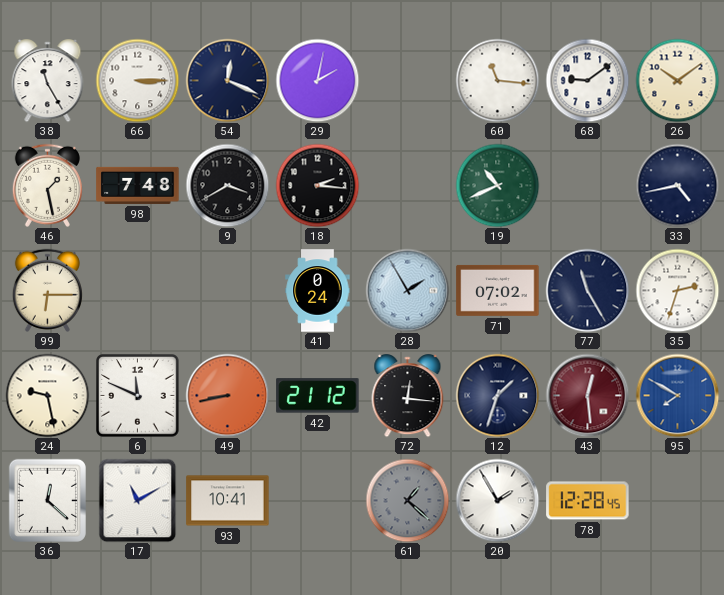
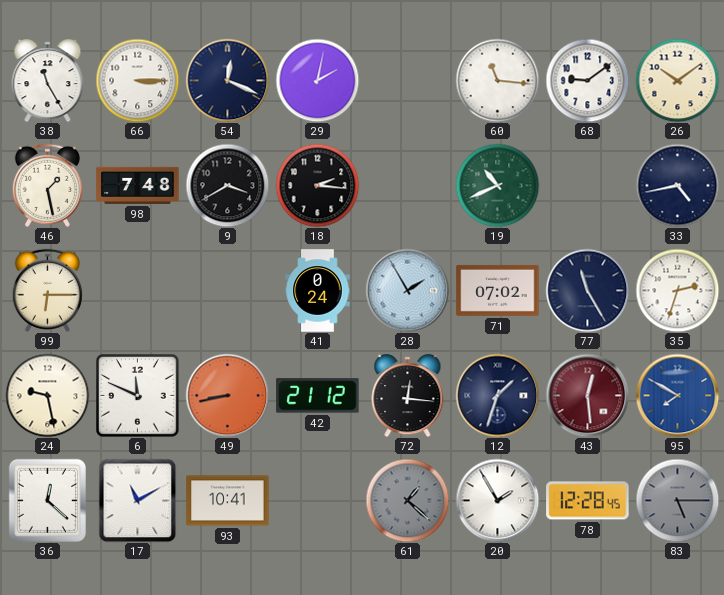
83: none -> 5:15 (677, 500)
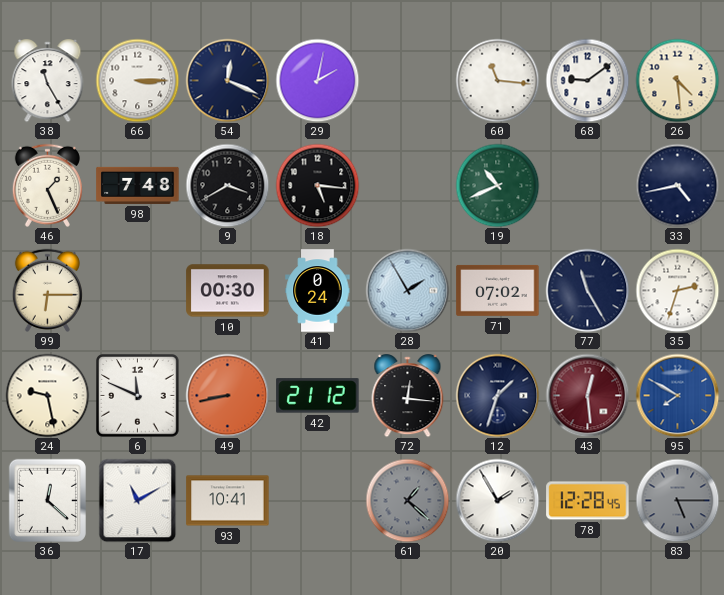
26: 10:09 -> 4:29 (677, 80)
46: 1:28 -> 1:26 (47, 185)
18: 2:16 -> 5:16 (317, 185)
10: none -> 00:30 (228, 291)
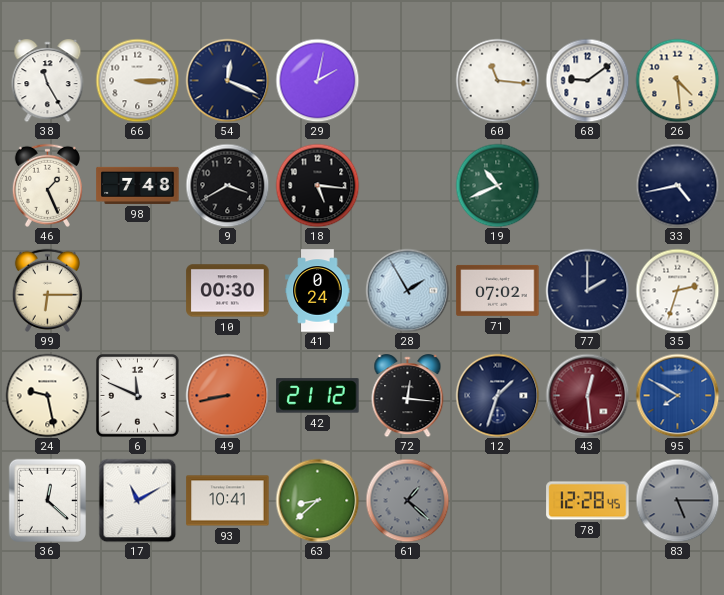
77: 11:25 -> 2:00 (587, 290)
63: none -> 8:38 (317, 500)
20: 1:55 -> none (497, 500)
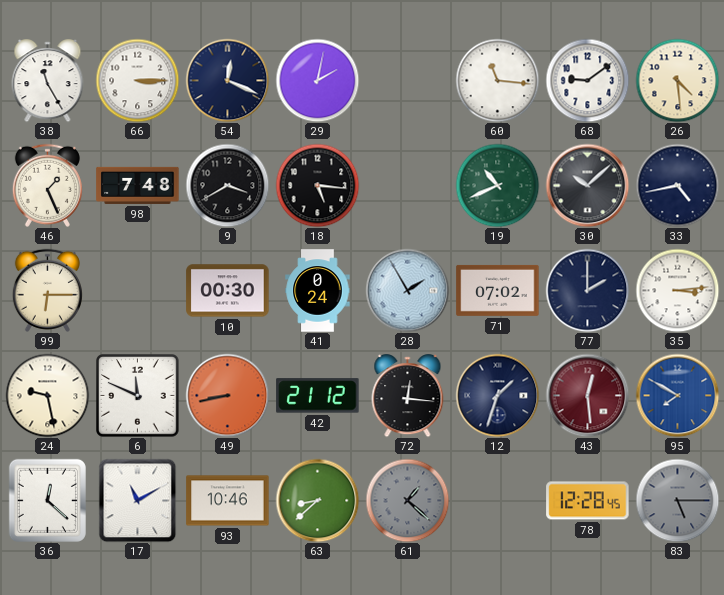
30: none -> 10:08 (587, 185)
35: 2:33 -> 3:14 (677, 290)
93: 10:41 -> 10:46 (228, 501)
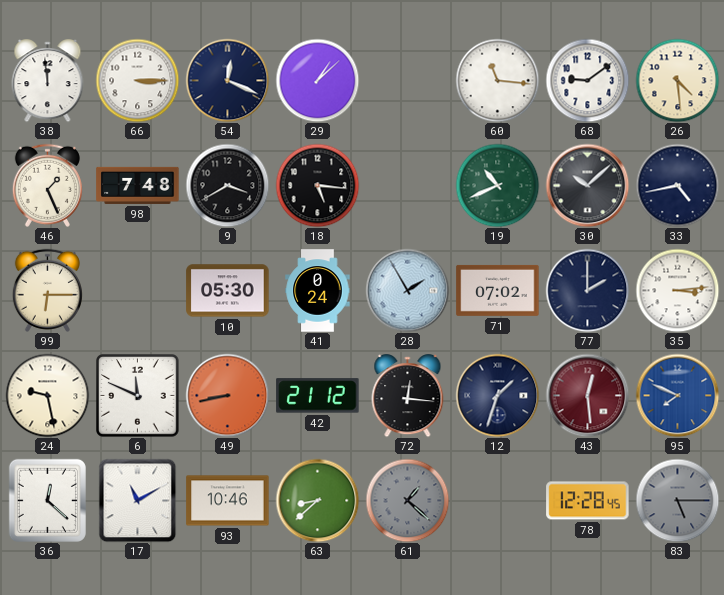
38: 11:25 -> 11:59 (48, 81)
29: 2:02 -> 1:08 (317, 80)
10: 00:30 -> 05:30 (228, 291)
95: 7:50 -> 7:49 (677, 395)
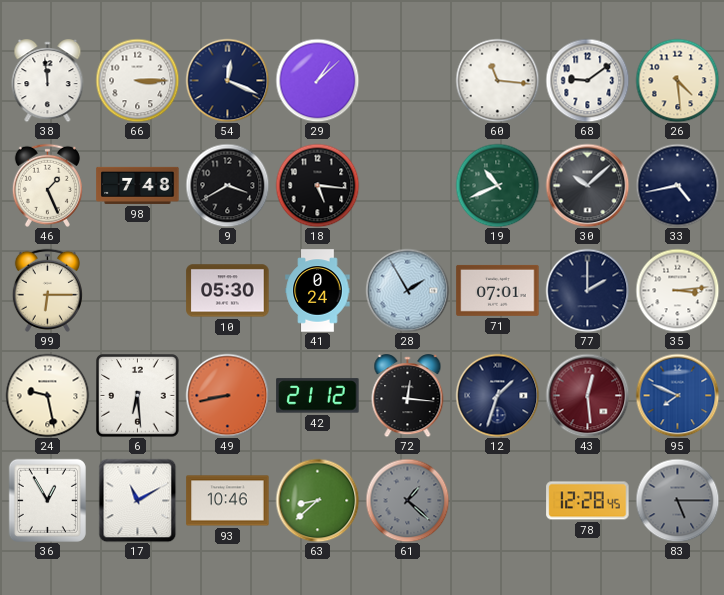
71: 07:02 -> 07:01 (498, 290)
6: 11:49 -> 6:29 (138, 396)
36: 12:22 -> 12:55 (47, 500)
